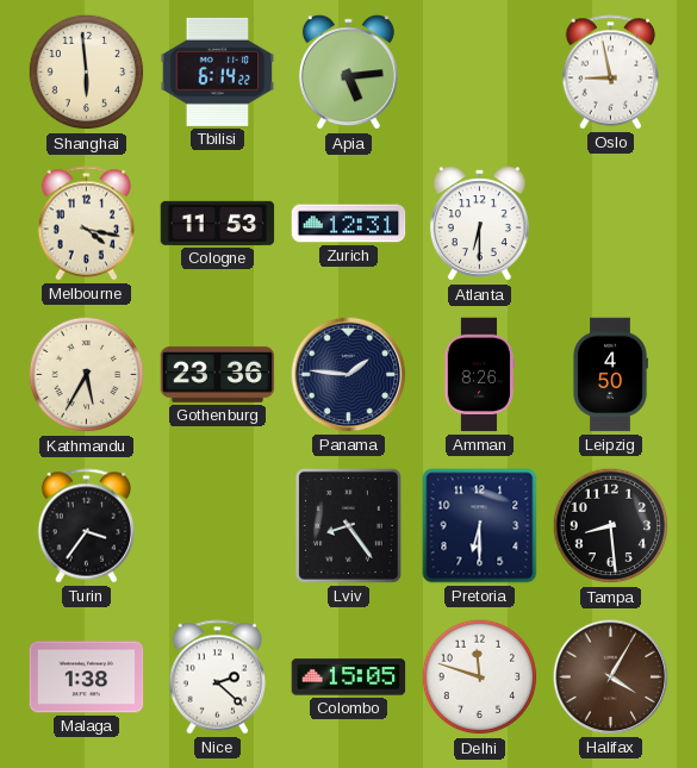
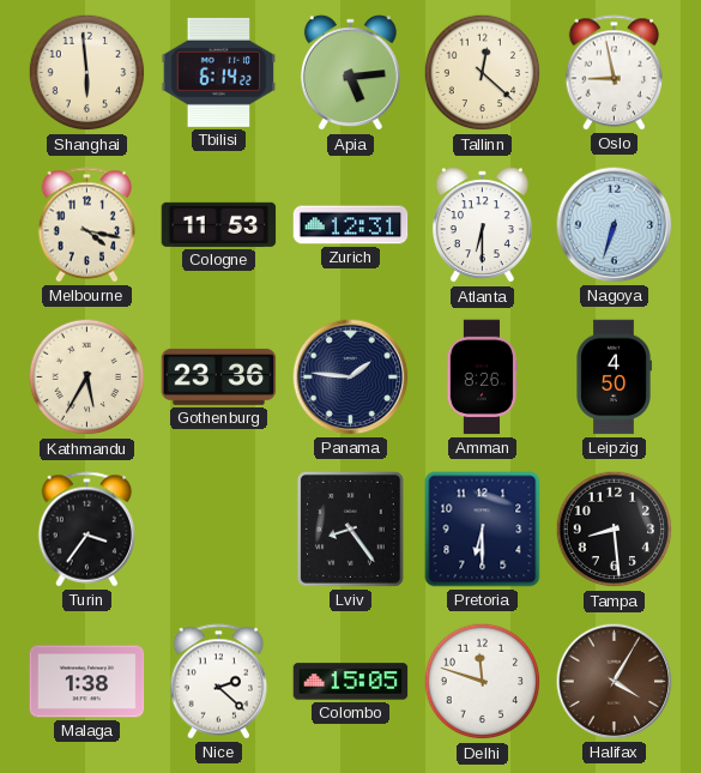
Tallinn: none -> 12:22 (483, 73)
Nagoya: none -> 6:33 (615, 225)
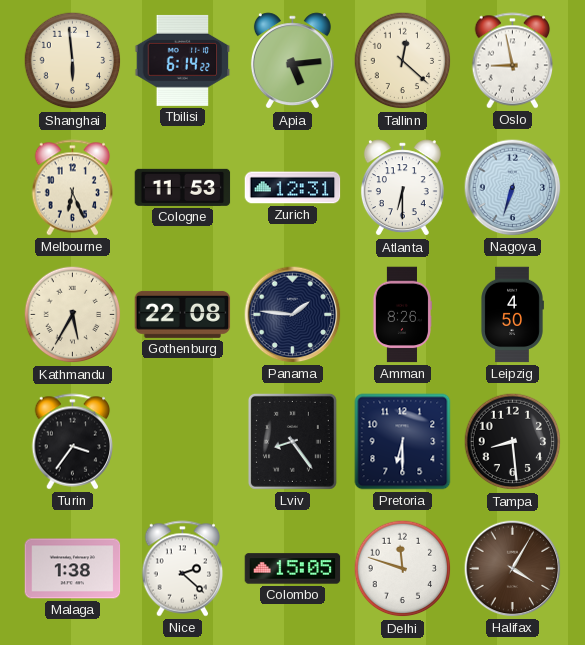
Melbourne: 4:17 -> 6:26 (73, 188)
Gothenburg: 23:36 -> 22:08 (183, 314)
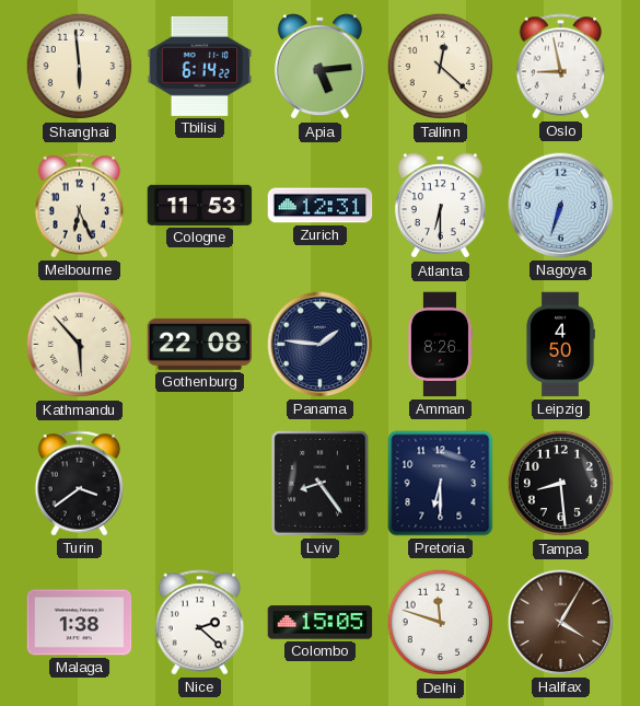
Kathmandu: 5:35 -> 5:53 (80, 345)
Turin: 3:36 -> 3:39 (80, 484)
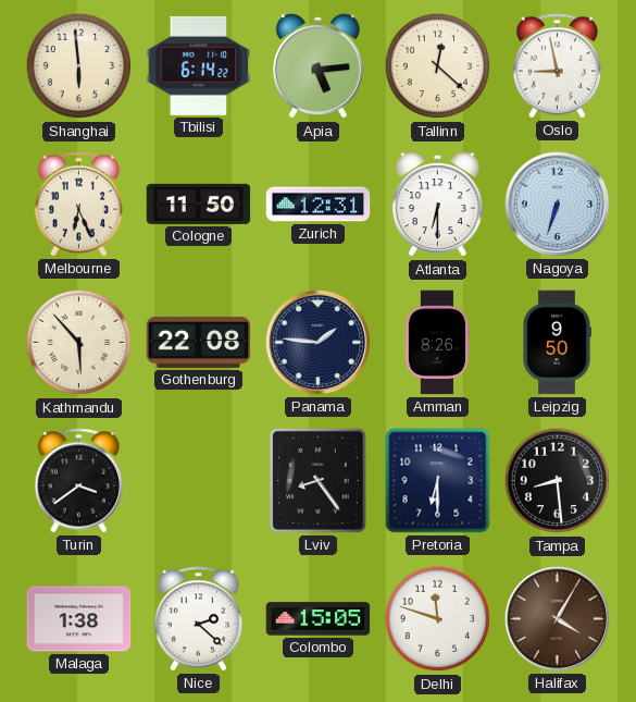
Cologne: 11:53 -> 11:50 (199, 204)
Leipzig: 4:50 -> 9:50 (557, 343)
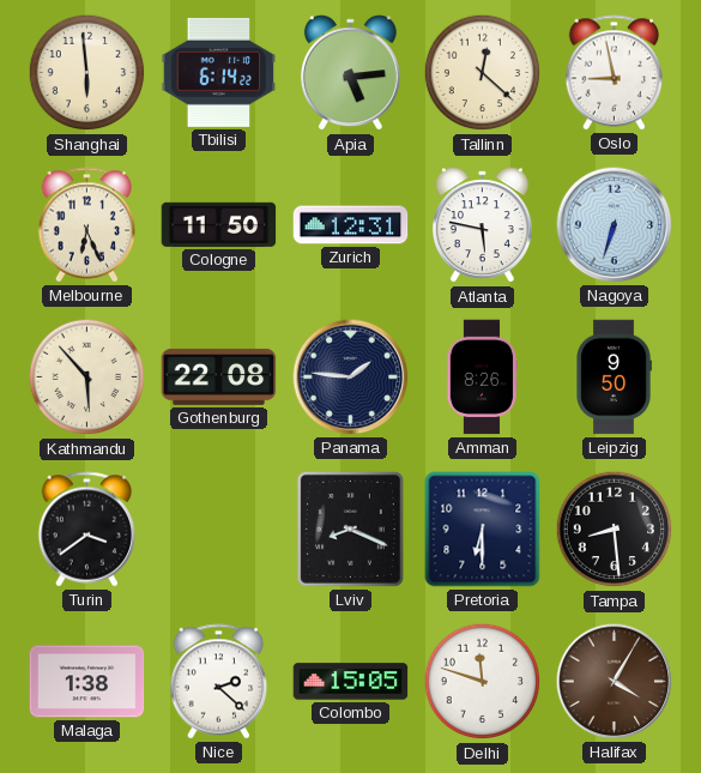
Atlanta: 6:30 -> 5:47 (482, 225)
Lviv: 8:24 -> 8:19 (350, 529)
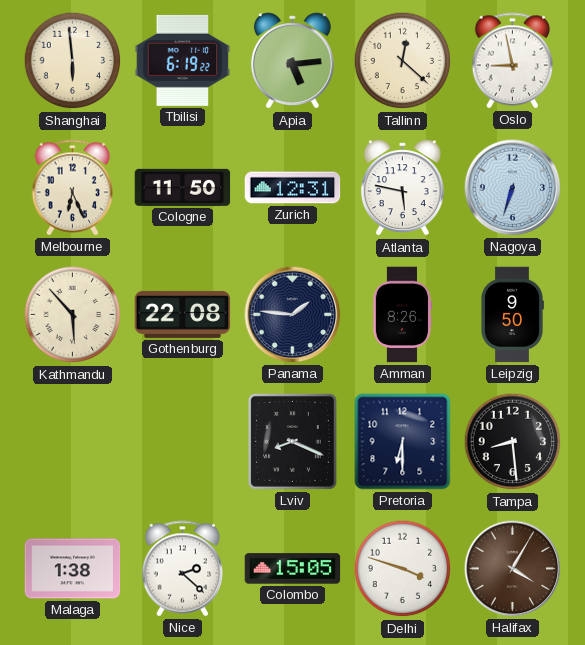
Tbilisi: 6:14 -> 6:19 (183, 60)
Turin: 3:39 -> none (87, 530)
Delhi: 11:48 -> 3:48 (403, 569)
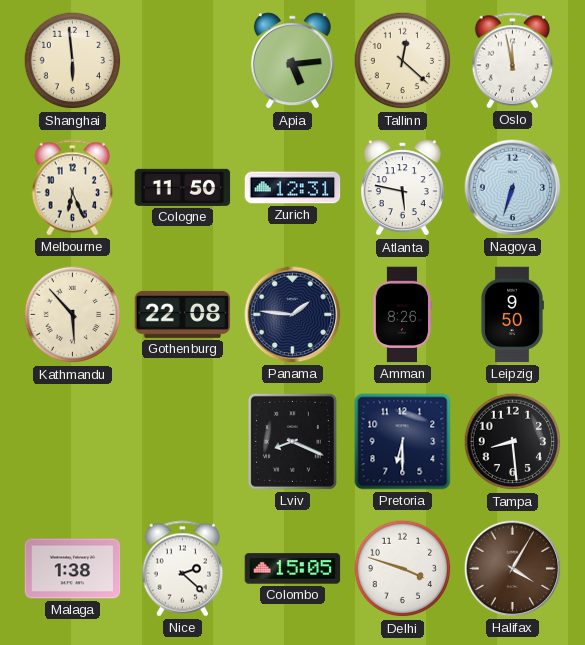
Tbilisi: 6:19 -> none (183, 60)
Oslo: 8:58 -> 11:58 (513, 61)
